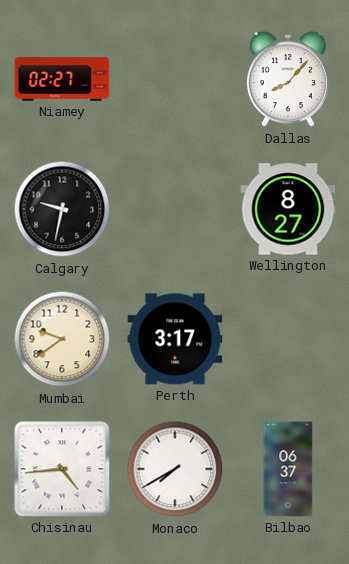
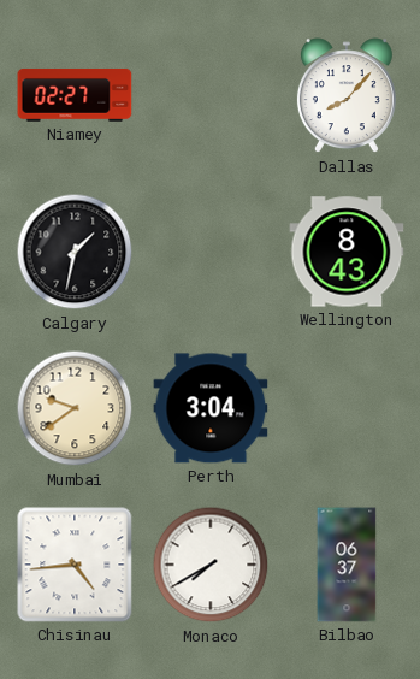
Calgary: 9:32 -> 1:32 (75, 252)
Wellington: 8:27 -> 8:43 (347, 252)
Perth: 3:17 -> 3:04 (211, 408)
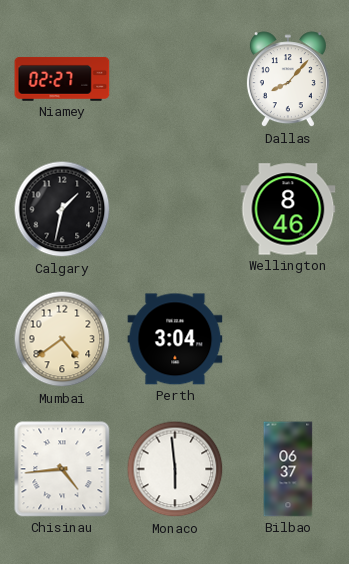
Wellington: 8:43 -> 8:46 (288, 209)
Mumbai: 9:39 -> 4:39 (62, 339)
Monaco: 7:40 -> 5:59 (175, 469)
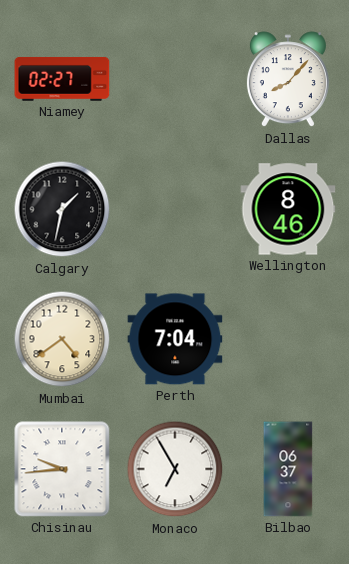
Perth: 3:04 -> 7:04 (175, 339)
Chisinau: 4:44 -> 9:44 (62, 469)
Monaco: 5:59 -> 6:55 (175, 469)
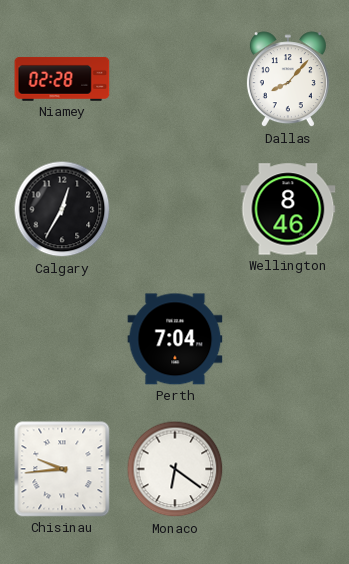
Niamey: 02:27 -> 02:28 (62, 79)
Calgary: 1:32 -> 12:35 (62, 209)
Mumbai: 4:39 -> none (62, 339)
Monaco: 6:55 -> 6:21 (175, 469)
Bilbao: 06:37 -> none (288, 469)
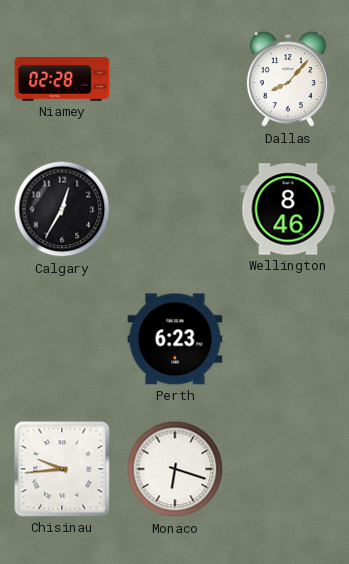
Perth: 7:04 -> 6:23 (175, 339)
Monaco: 6:21 -> 6:18 (175, 469)
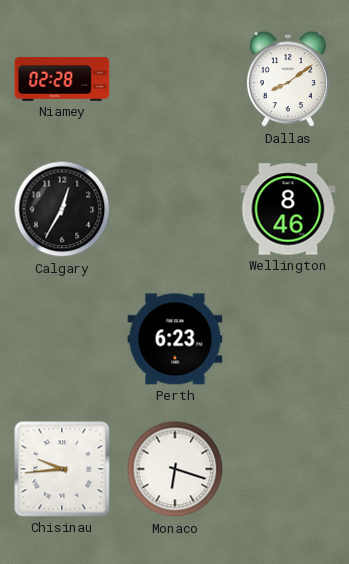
Dallas: 8:07 -> 8:09 (288, 80)
